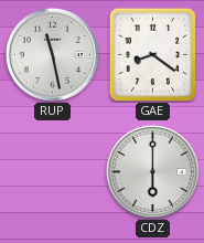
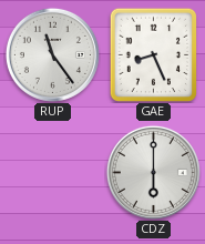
RUP: 11:28 -> 11:24 (52, 54)
GAE: 8:21 -> 8:26 (153, 54)
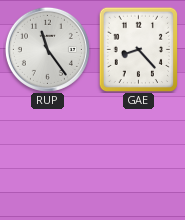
GAE: 8:26 -> 8:23 (138, 49)
CDZ: 6:00 -> none (153, 172)
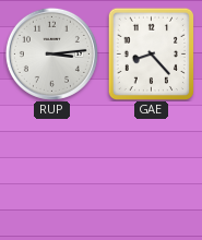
RUP: 11:24 -> 3:14 (51, 53)
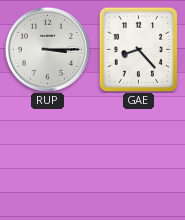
RUP: 3:14 -> 3:15 (47, 49)
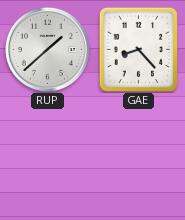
RUP: 3:15 -> 1:38 (47, 49)
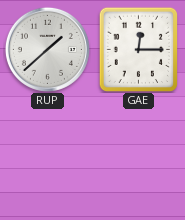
GAE: 8:23 -> 12:15 (138, 49)
